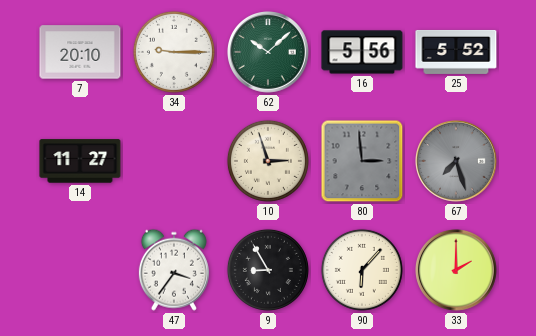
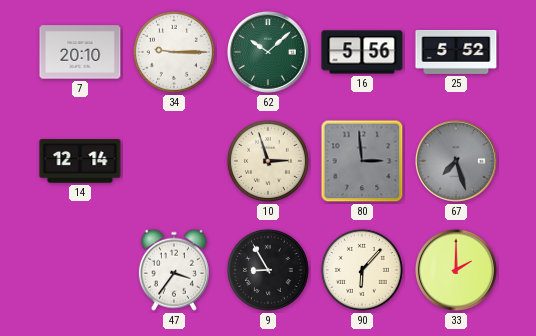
14: 11:27 -> 12:14 (80, 161)
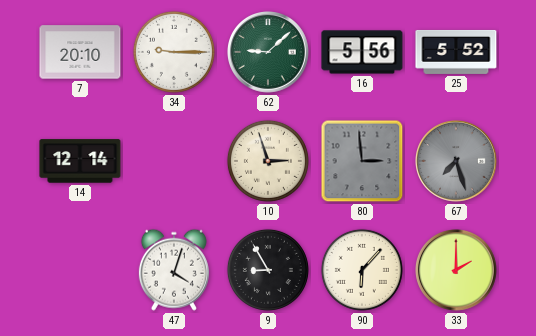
62: 10:08 -> 9:08 (269, 53)
47: 3:36 -> 4:03 (174, 270)
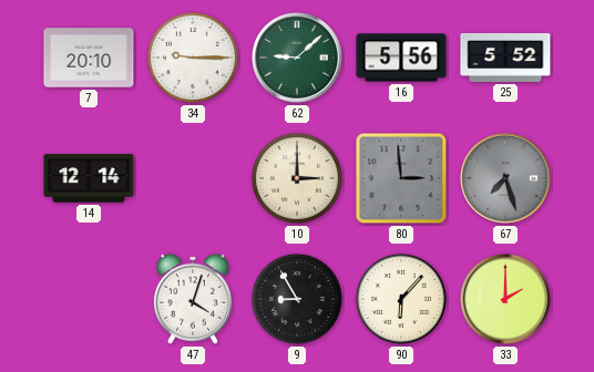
10: 2:57 -> 3:00 (297, 178)
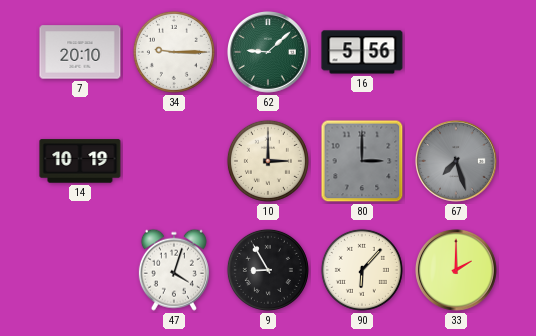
25: 5:52 -> none (505, 58)
14: 12:14 -> 10:19 (80, 161)
80: 2:59 -> 3:00 (362, 161)
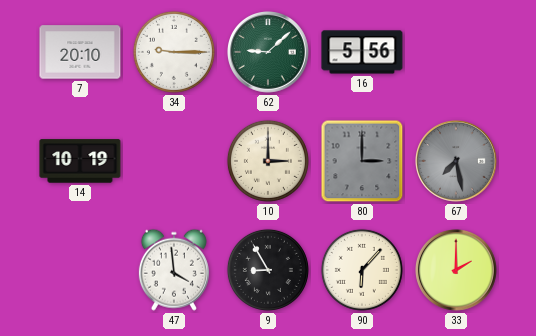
67: 7:27 -> 7:28 (457, 162)
47: 4:03 -> 3:59 (174, 270)
